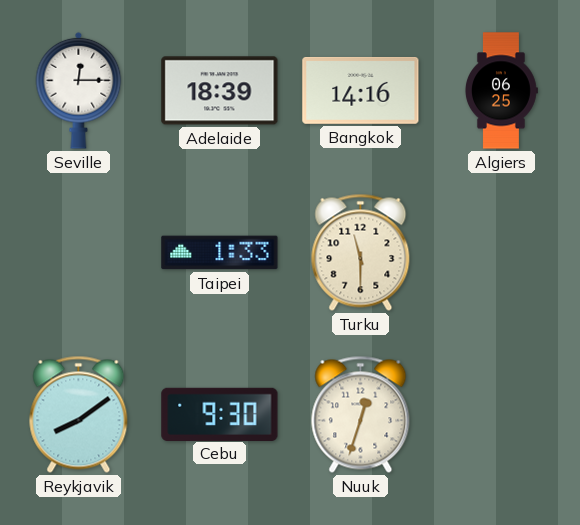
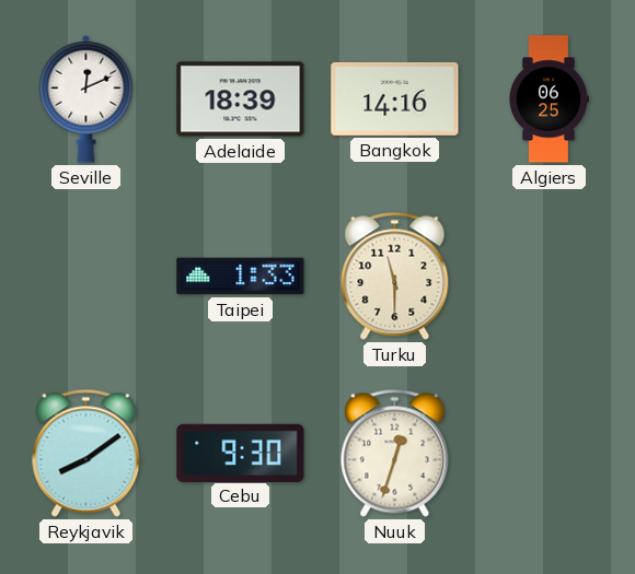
Seville: 12:15 -> 12:11 (86, 98)
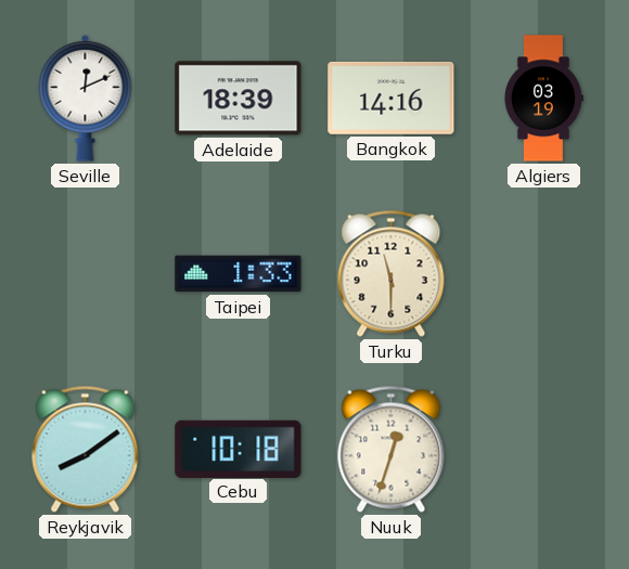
Algiers: 06:25 -> 03:19 (543, 99)
Cebu: 9:30 -> 10:18 (239, 449)
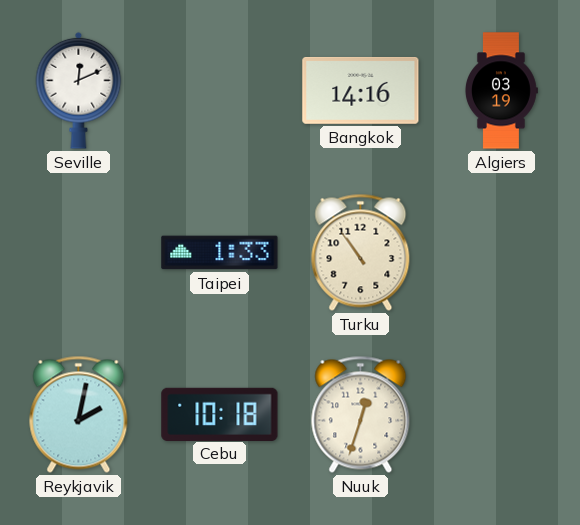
Adelaide: 18:39 -> none (239, 99)
Turku: 11:30 -> 10:54 (361, 252)
Reykjavik: 8:09 -> 2:02 (79, 414)
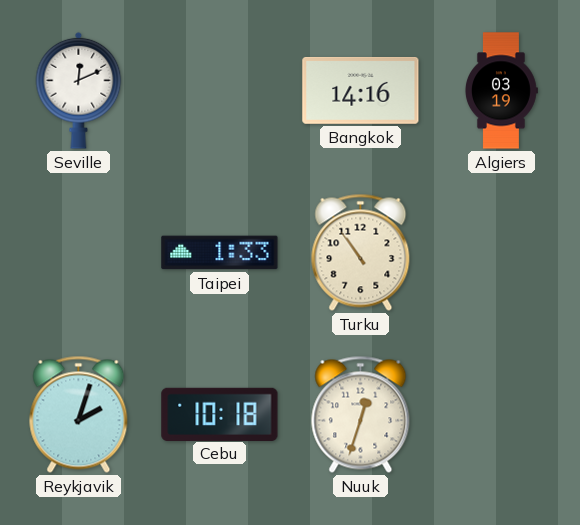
Reykjavik: 2:02 -> 2:03 (79, 414)
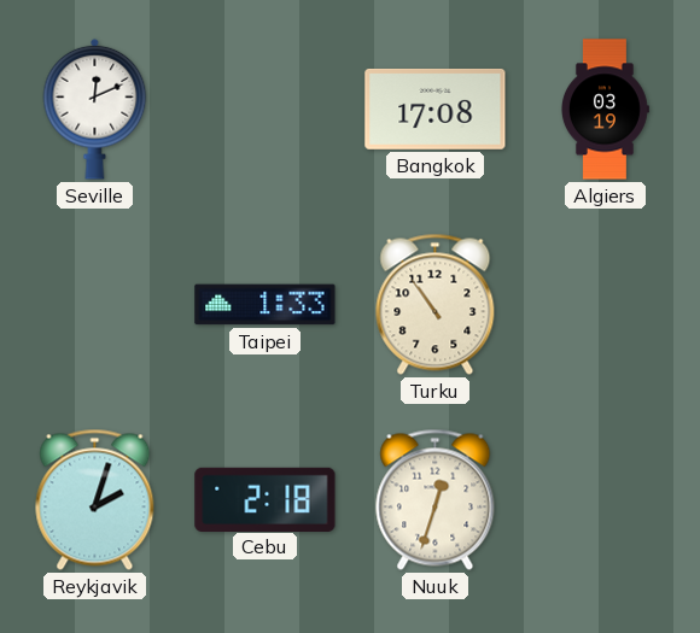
Bangkok: 14:16 -> 17:08 (436, 109)
Cebu: 10:18 -> 2:18 (266, 499)
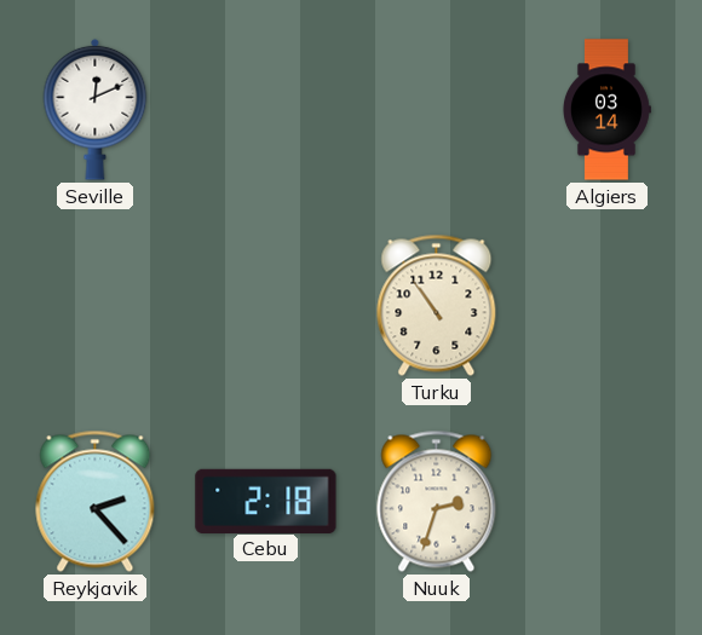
Bangkok: 17:08 -> none (436, 109)
Algiers: 03:19 -> 03:14 (606, 110)
Taipei: 1:33 -> none (266, 305)
Reykjavik: 2:03 -> 2:23 (96, 501)
Nuuk: 12:33 -> 2:33 (437, 501)
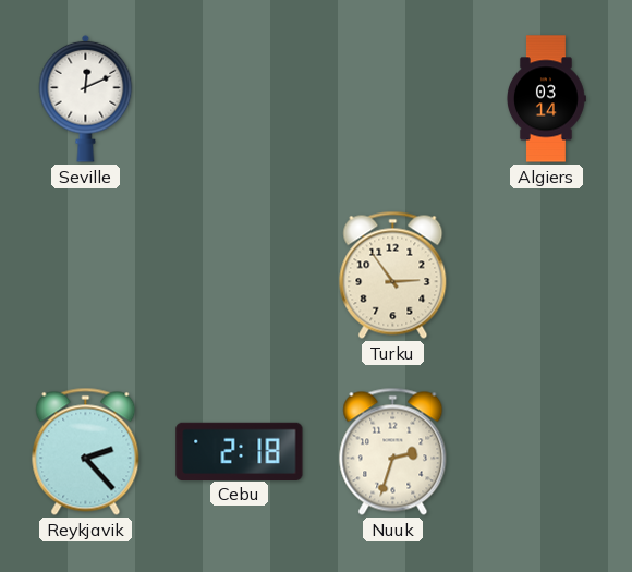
Turku: 10:54 -> 2:54 (393, 275)
